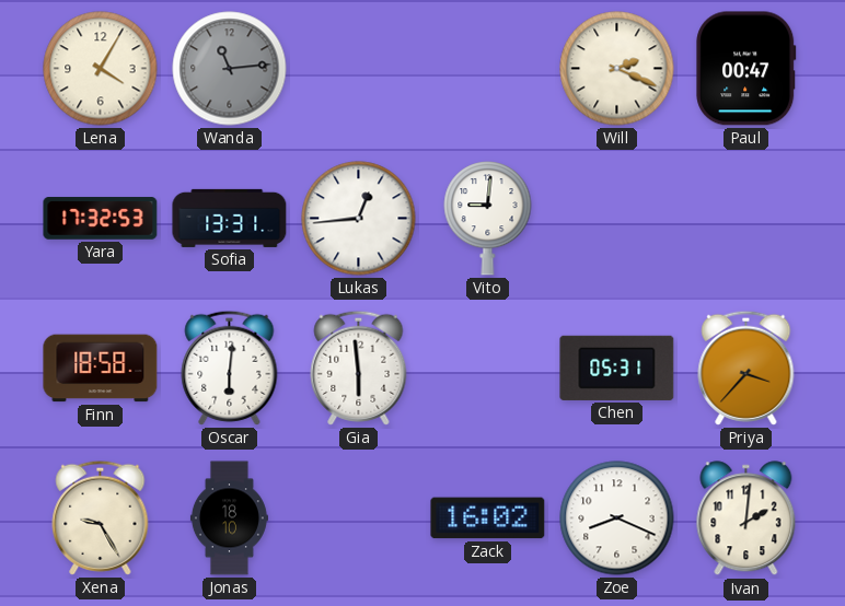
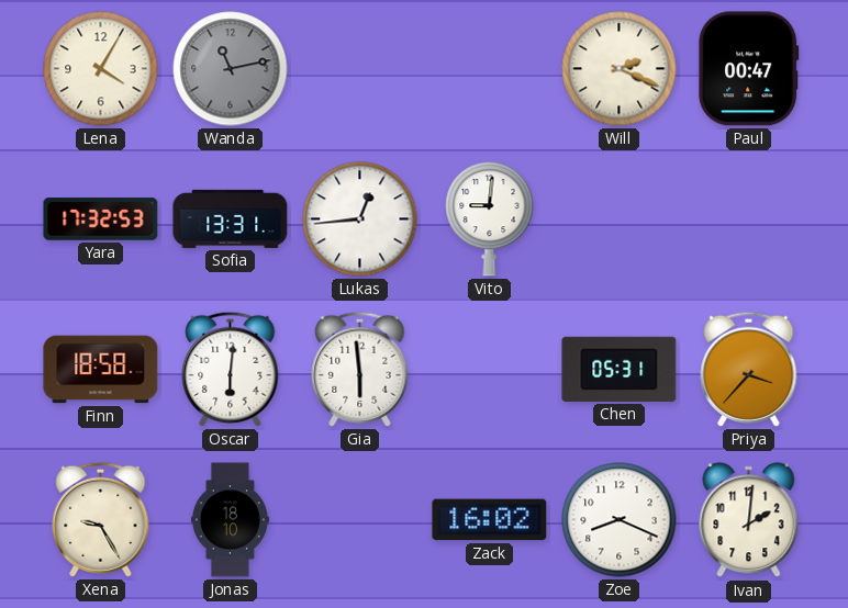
Wanda: 11:14 -> 11:13 (231, 69)
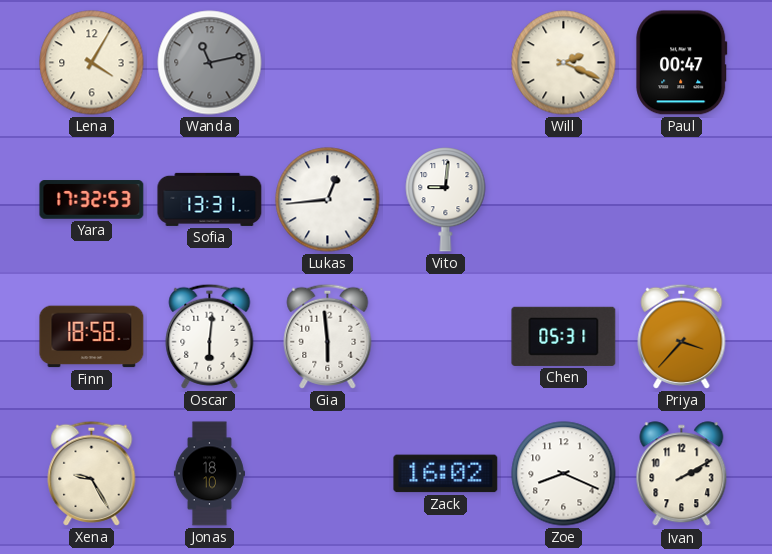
Ivan: 2:01 -> 2:10 (682, 474)
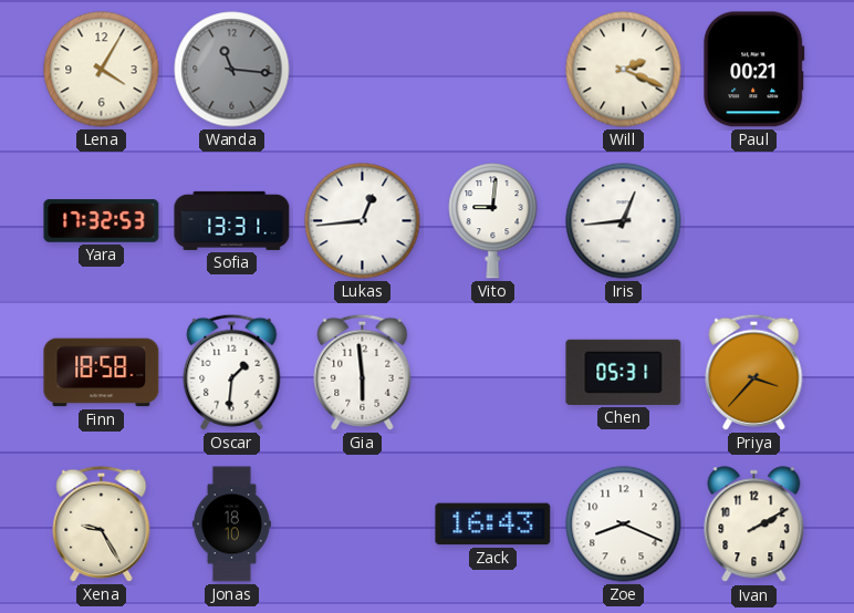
Wanda: 11:13 -> 11:16 (232, 70)
Paul: 00:47 -> 00:21 (754, 70)
Iris: none -> 12:44 (624, 221)
Oscar: 6:01 -> 1:31 (232, 372)
Zack: 16:02 -> 16:43 (493, 524)
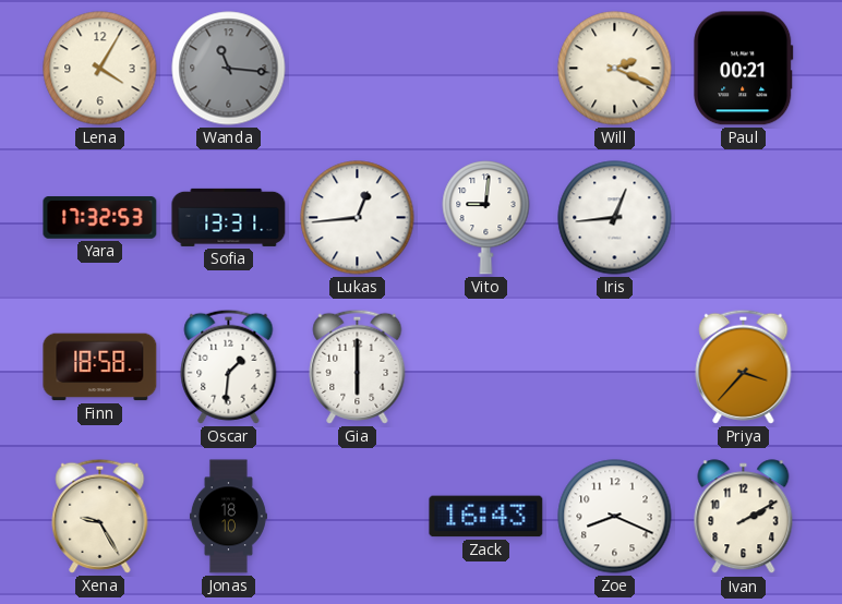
Gia: 5:59 -> 6:00 (358, 366)
Chen: 05:31 -> none (624, 372)
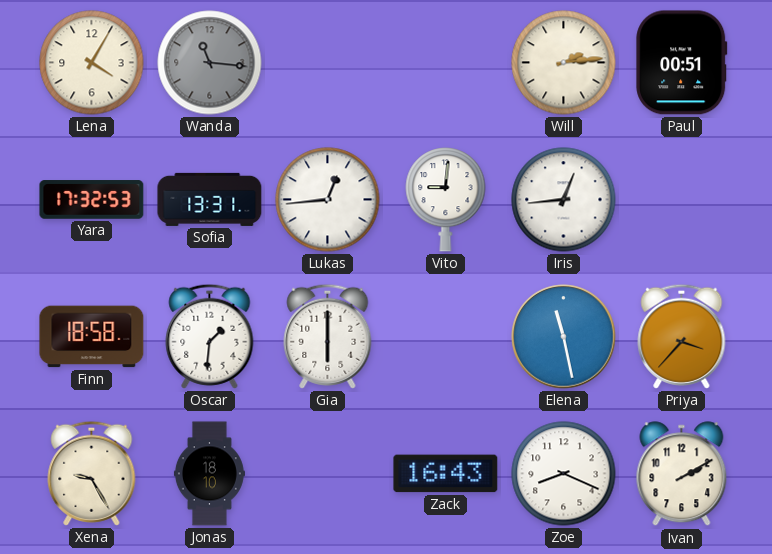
Will: 2:19 -> 2:14 (564, 63)
Paul: 00:21 -> 00:51 (682, 63)
Elena: none -> 11:28 (564, 337)
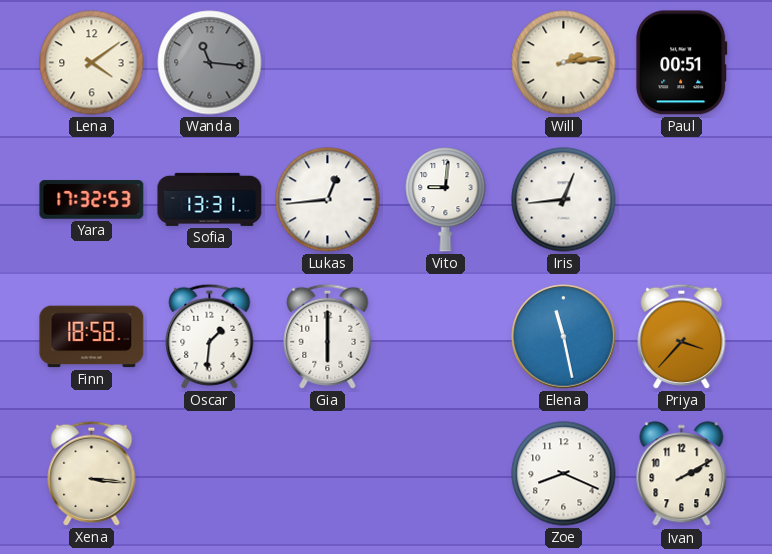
Lena: 4:05 -> 4:09 (92, 63)
Xena: 9:25 -> 3:16 (92, 473)
Jonas: 18:10 -> none (209, 474)
Zack: 16:43 -> none (446, 474)
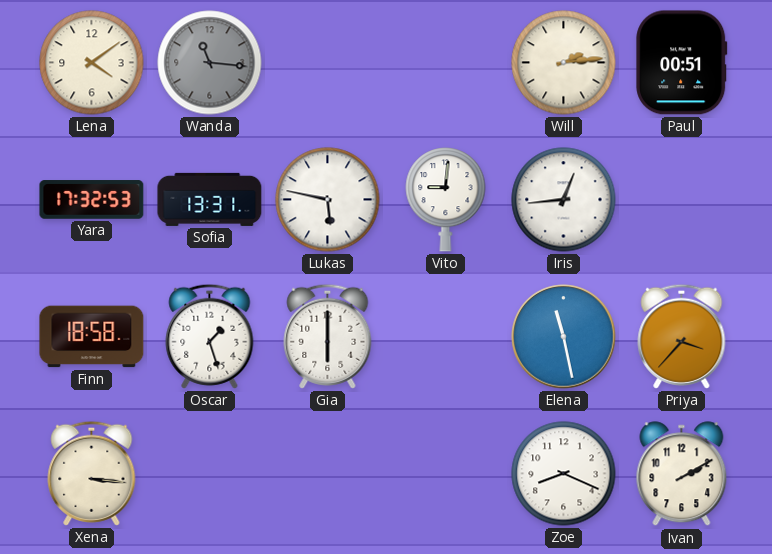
Lukas: 12:44 -> 5:47 (328, 200)
Oscar: 1:31 -> 1:27 (210, 336)
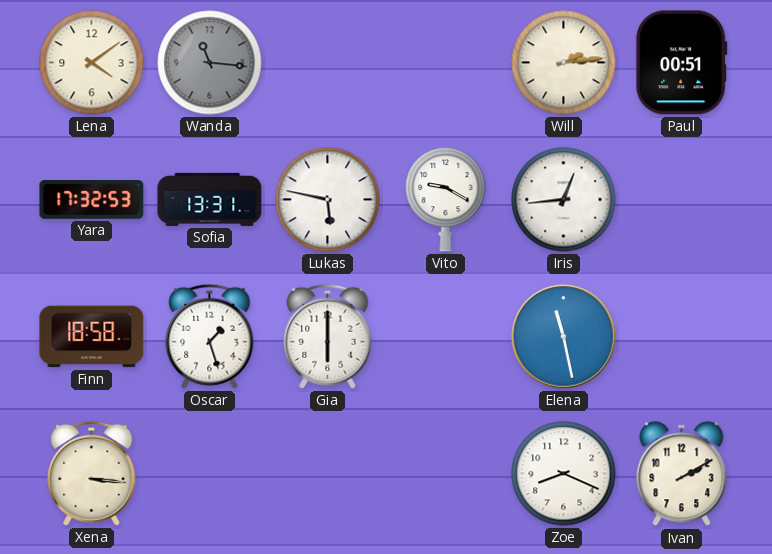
Vito: 9:01 -> 9:20 (446, 200)
Priya: 3:37 -> none (682, 336)
